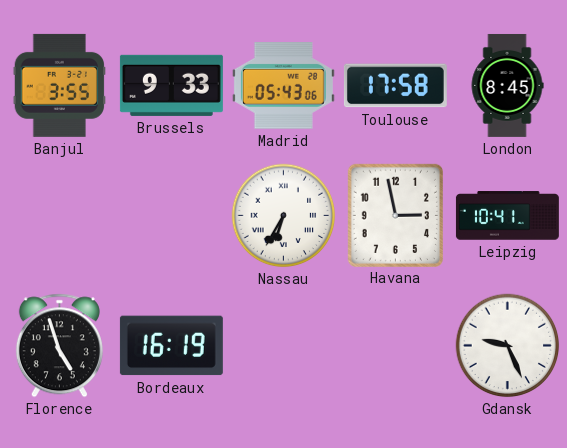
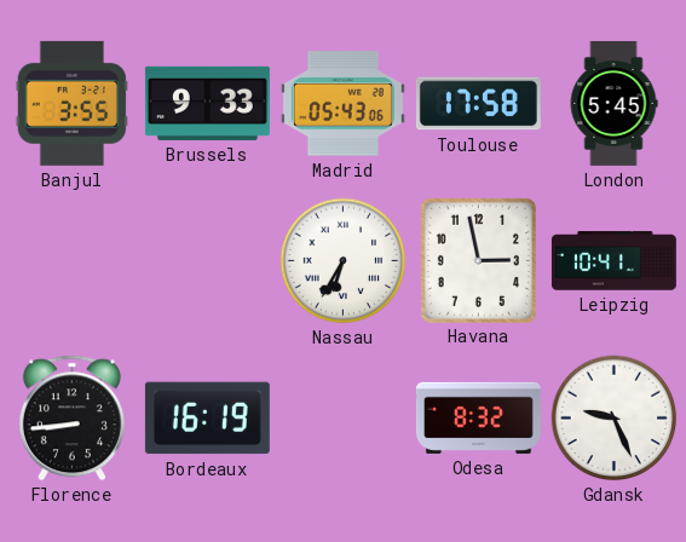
London: 8:45 -> 5:45 (613, 103)
Florence: 4:57 -> 8:44 (71, 419)
Odesa: none -> 8:32 (478, 417)
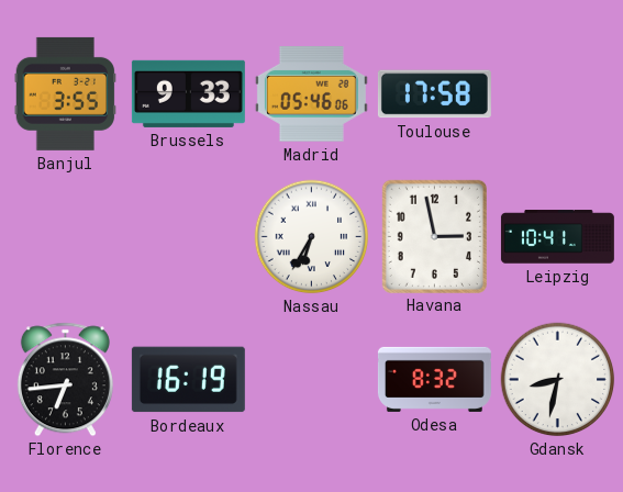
Madrid: 05:43 -> 05:46 (311, 94)
London: 5:45 -> none (613, 103)
Florence: 8:44 -> 6:44 (65, 380)
Gdansk: 9:26 -> 8:32 (558, 380)
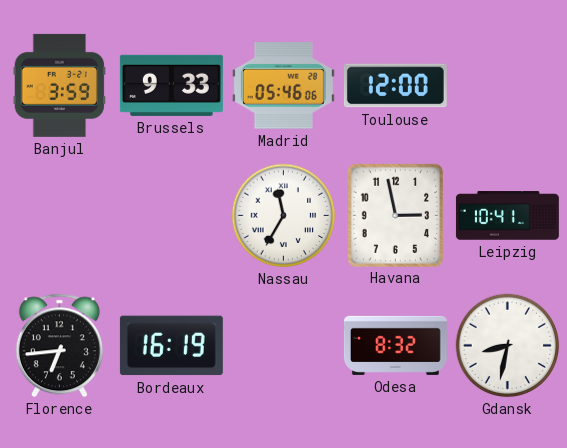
Banjul: 3:55 -> 3:59 (59, 85)
Toulouse: 17:58 -> 12:00 (395, 86)
Nassau: 6:35 -> 11:35 (284, 216)
